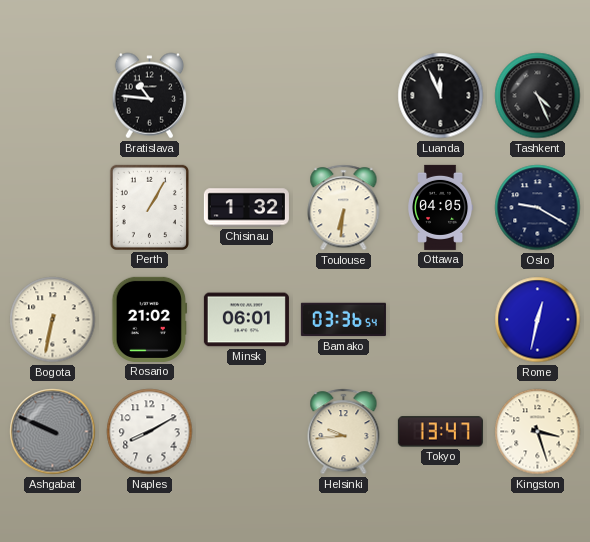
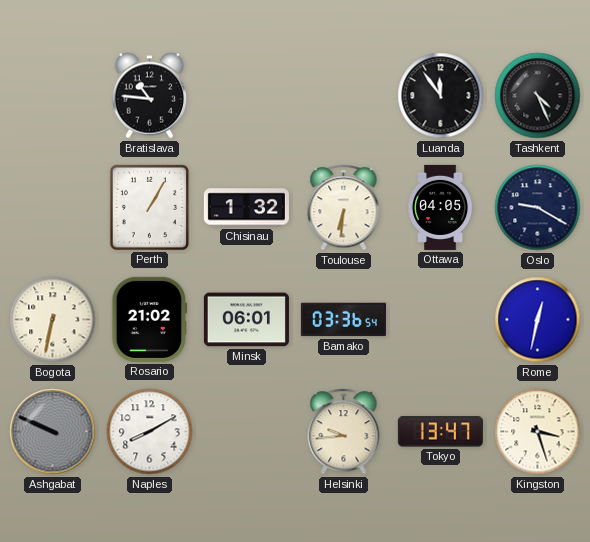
Luanda: 11:56 -> 11:54 (441, 96)
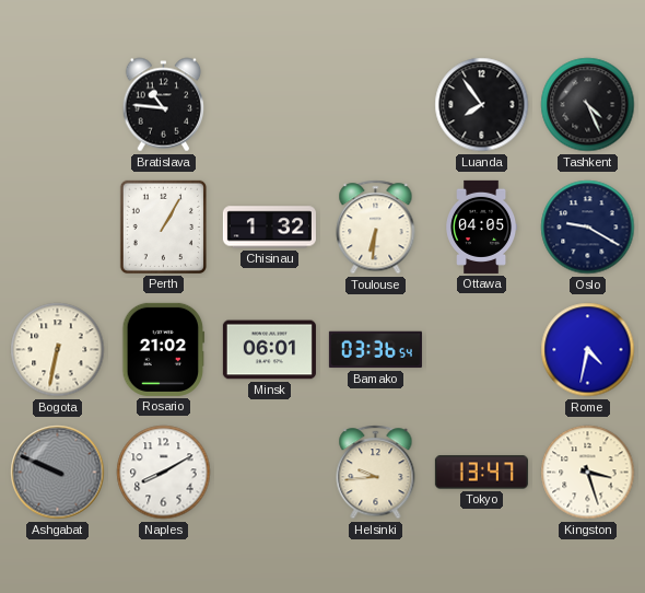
Luanda: 11:54 -> 7:54 (482, 105)
Rome: 12:32 -> 4:32 (588, 350)
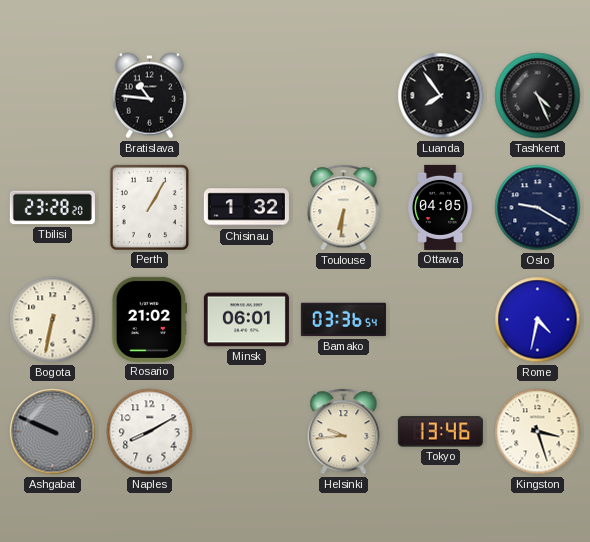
Tbilisi: none -> 23:28 (52, 208)
Tokyo: 13:47 -> 13:46 (440, 432)
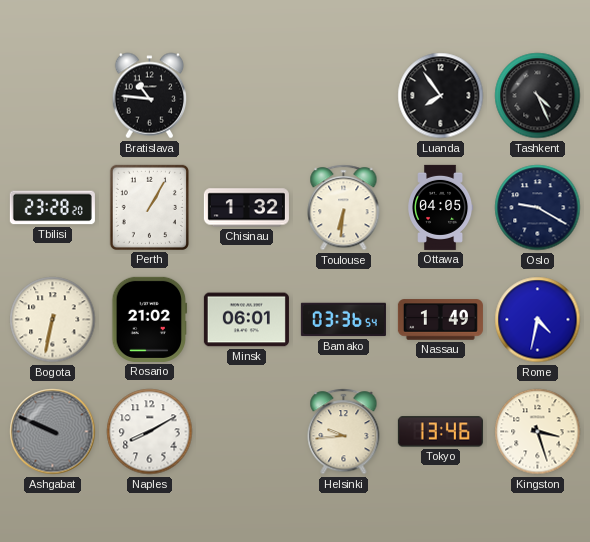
Nassau: none -> 1:49 (440, 320)
